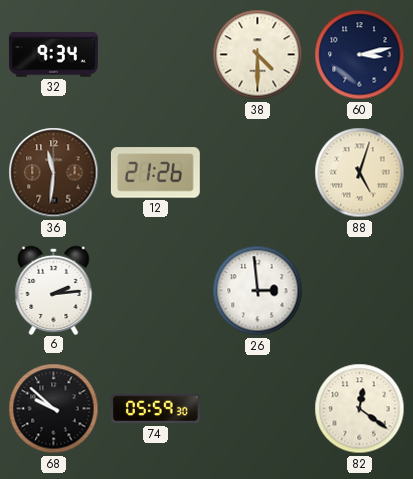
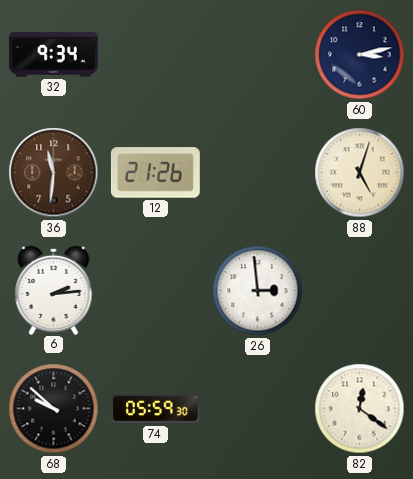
38: 4:30 -> none (258, 55)
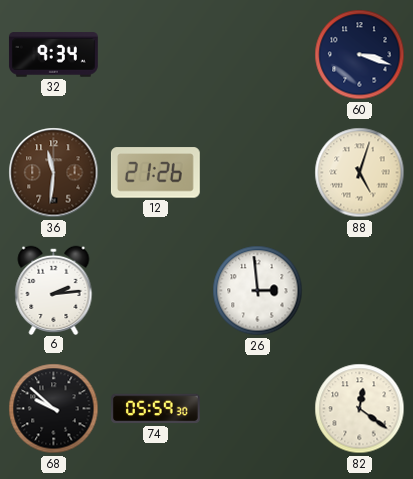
60: 3:13 -> 3:18 (360, 55)
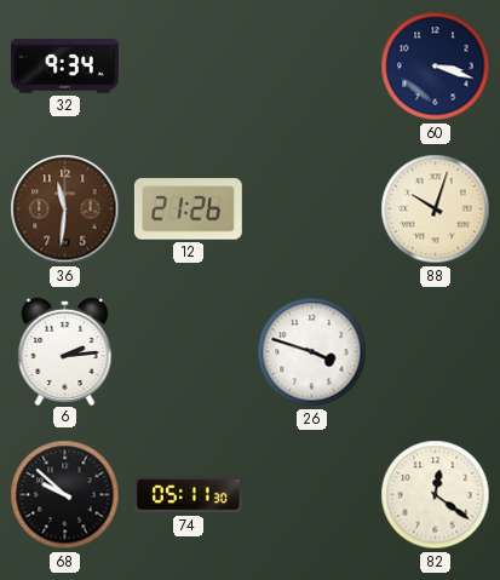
88: 5:03 -> 10:03 (436, 209)
26: 2:59 -> 3:48 (312, 352)
74: 05:59 -> 05:11 (189, 495)
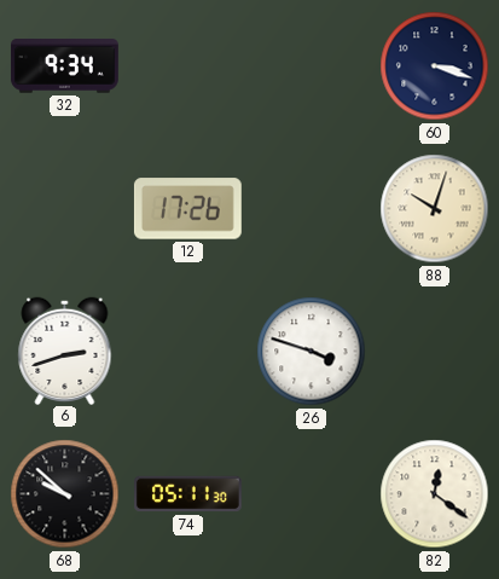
36: 11:31 -> none (65, 209)
12: 21:26 -> 17:26 (187, 209)
6: 2:14 -> 2:42 (65, 351)
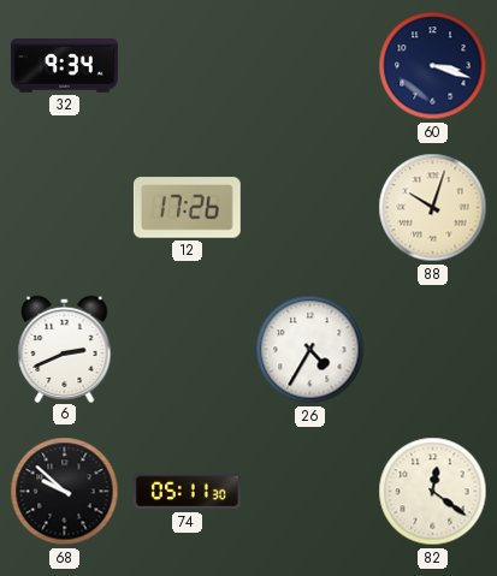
6: 2:42 -> 2:41 (65, 349)
26: 3:48 -> 4:35 (310, 350)
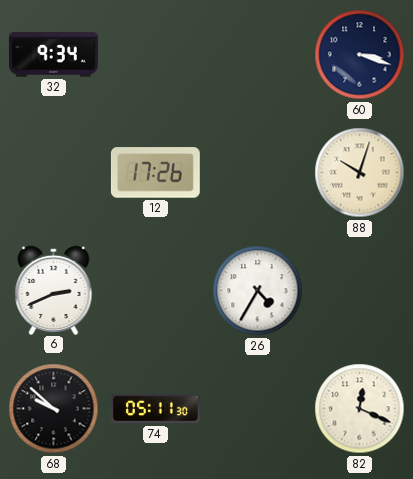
82: 12:21 -> 12:19 (360, 409)
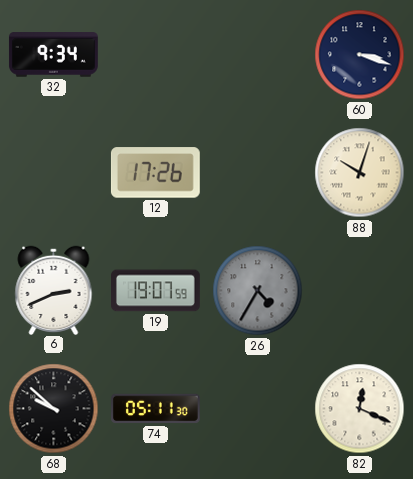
19: none -> 19:07 (156, 291)
26 dial: white -> grey (258, 291)
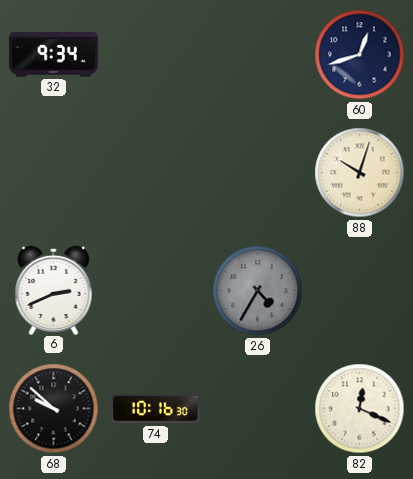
60: 3:18 -> 12:42 (360, 55)
12: 17:26 -> none (155, 173)
19: 19:07 -> none (156, 291)
74: 05:11 -> 10:16 (156, 409)
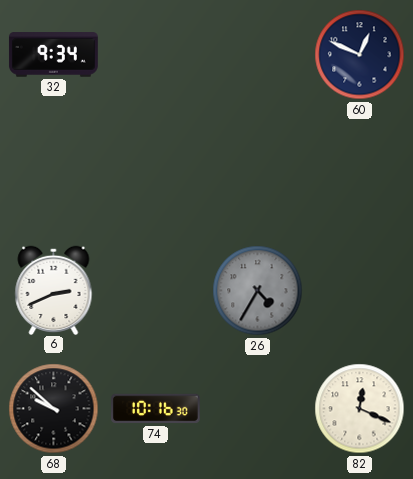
60: 12:42 -> 12:49 (360, 55)
88: 10:03 -> none (360, 173)
